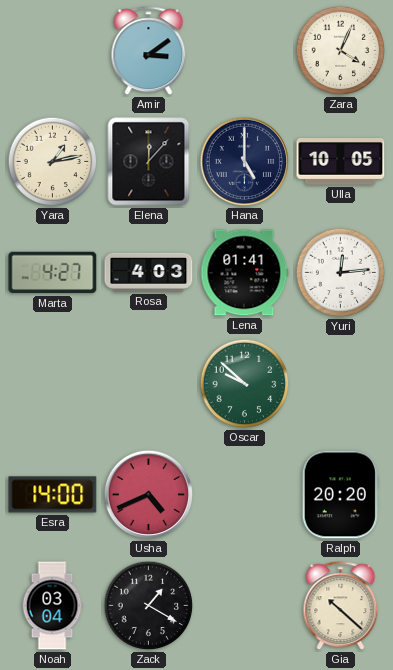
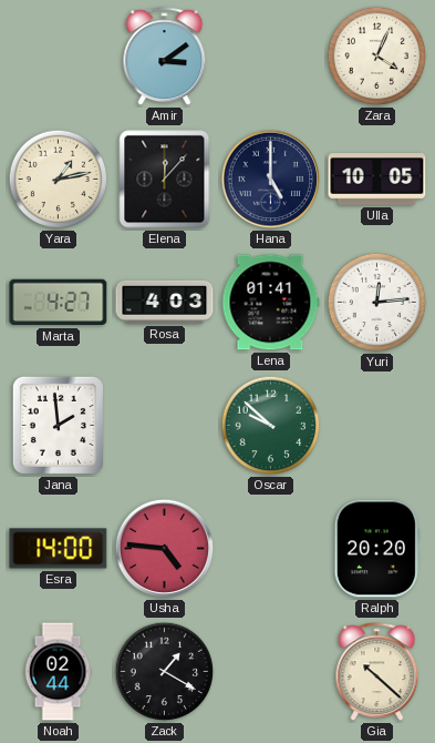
Jana: none -> 1:59 (58, 425)
Usha: 4:41 -> 4:46 (165, 549)
Noah: 03:04 -> 02:44 (58, 672)
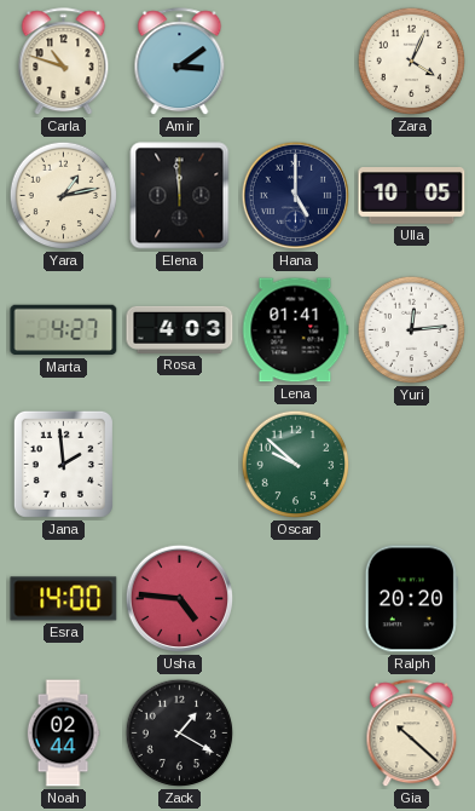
Carla: none -> 10:48 (64, 62)
Elena: 12:07 -> 11:59 (180, 196)
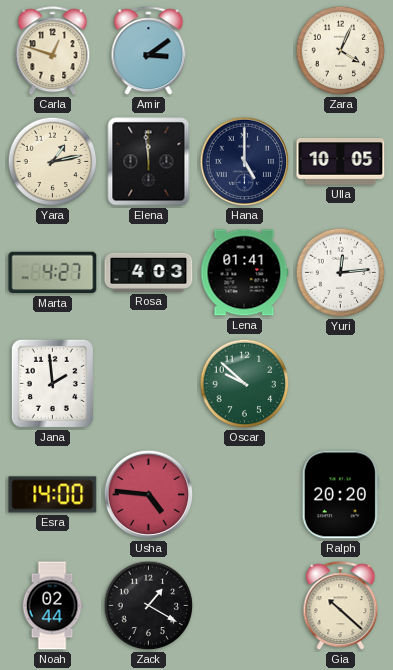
Carla: 10:48 -> 12:48 (53, 51)
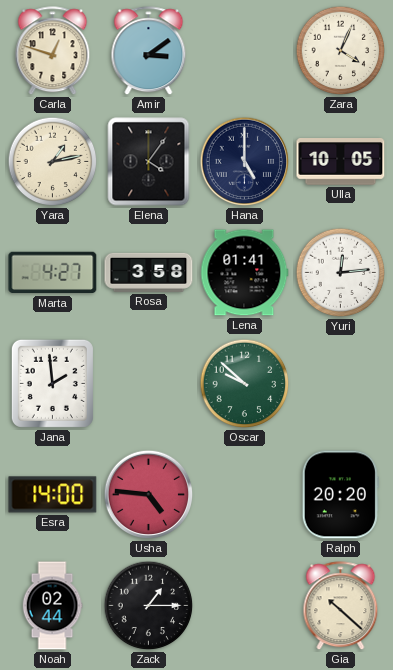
Elena: 11:59 -> 4:06 (149, 162)
Rosa: 4:03 -> 3:58 (149, 272)
Zack: 1:20 -> 1:15 (149, 606)
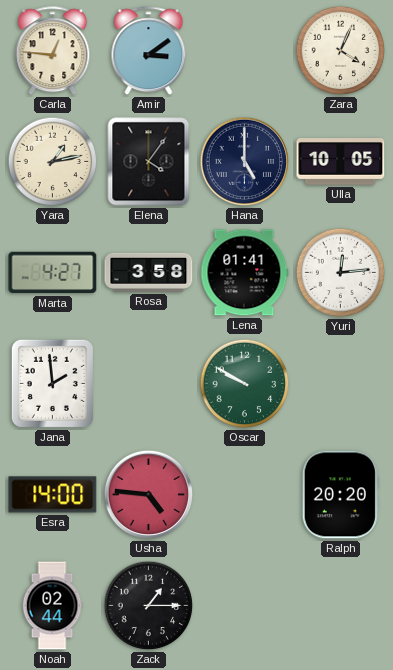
Carla: 12:48 -> 12:46 (53, 51)
Oscar: 9:52 -> 9:50 (245, 384)
Gia: 10:22 -> none (341, 606)
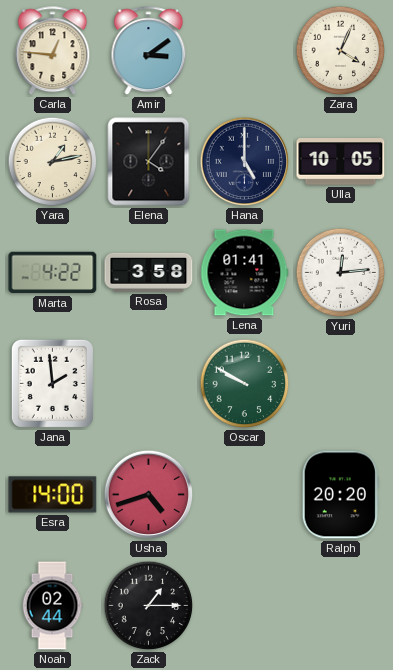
Marta: 4:27 -> 4:22 (53, 273)
Usha: 4:46 -> 4:42 (149, 495)
